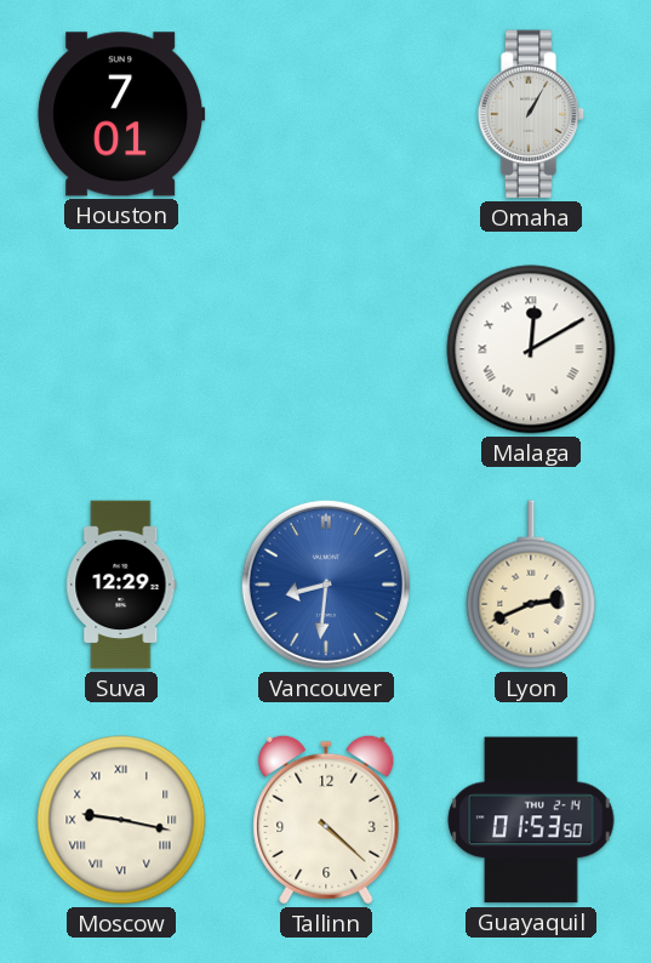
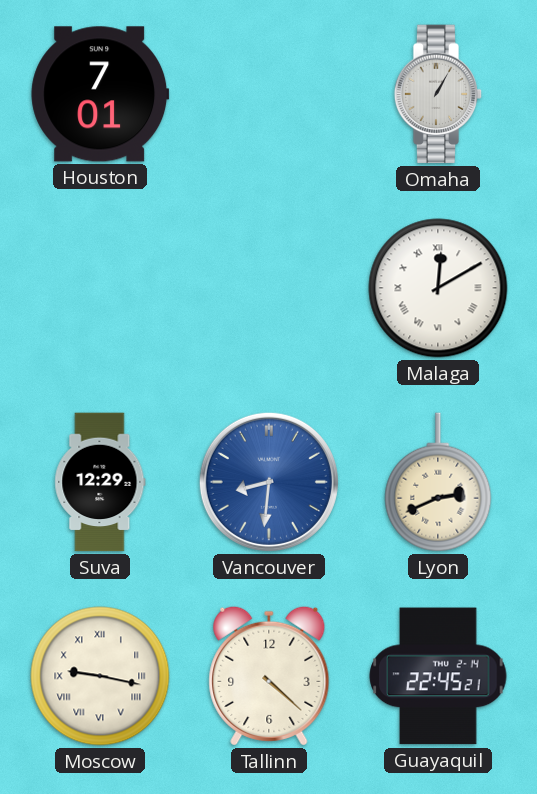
Guayaquil: 01:53 -> 22:45 (438, 676)
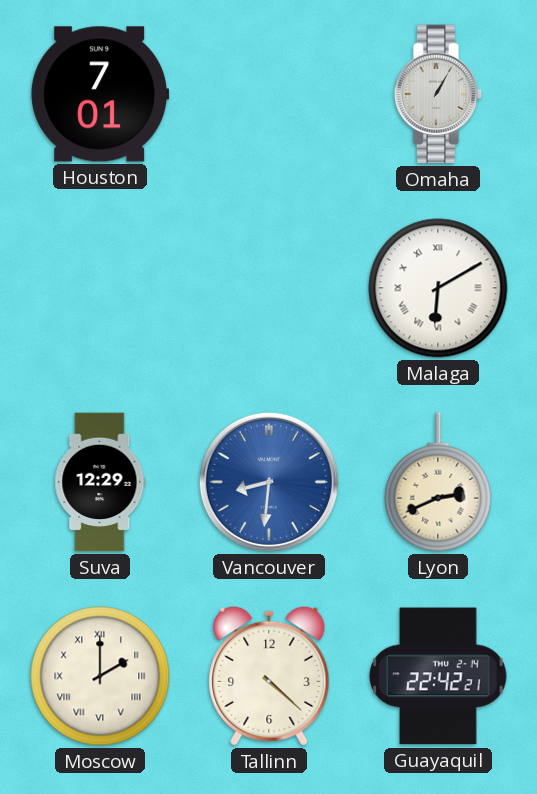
Malaga: 12:10 -> 6:10 (438, 288)
Moscow: 9:17 -> 2:00 (100, 676)
Guayaquil: 22:45 -> 22:42 (438, 676)
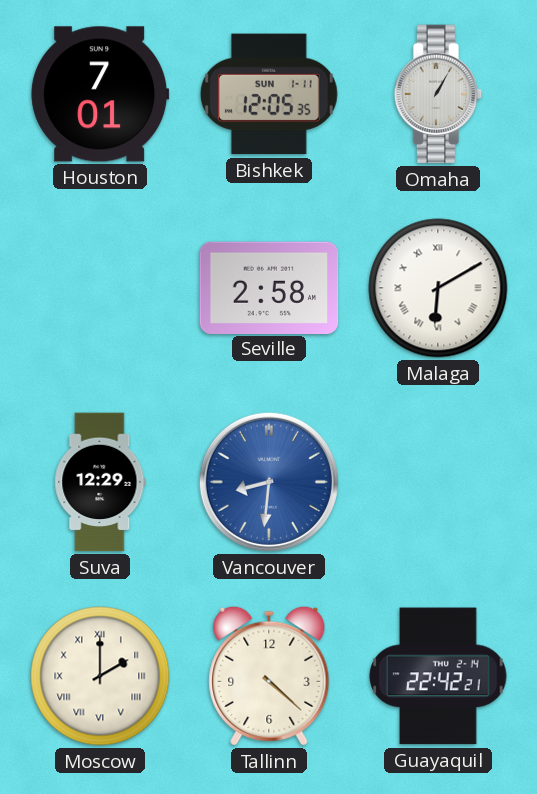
Bishkek: none -> 12:05 (269, 94)
Seville: none -> 2:58 (269, 287)
Lyon: 2:41 -> none (438, 482)
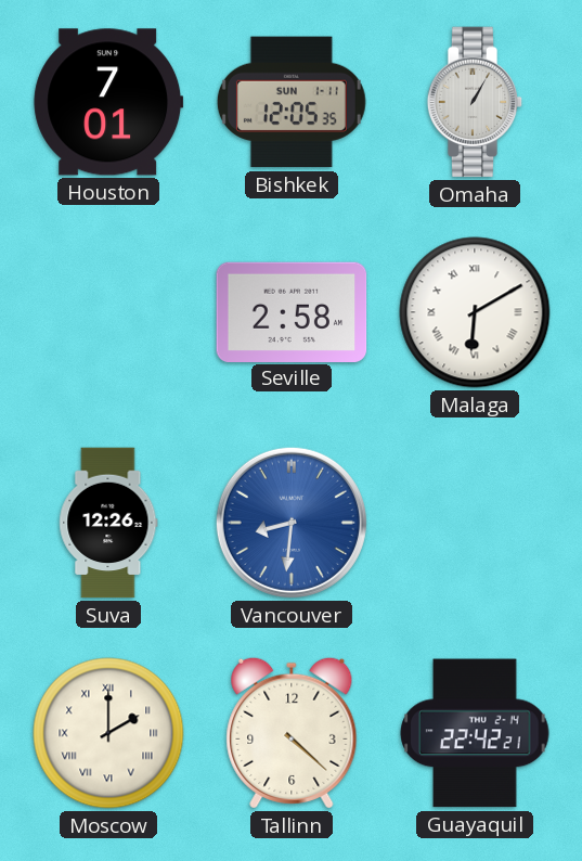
Suva: 12:29 -> 12:26 (108, 523)
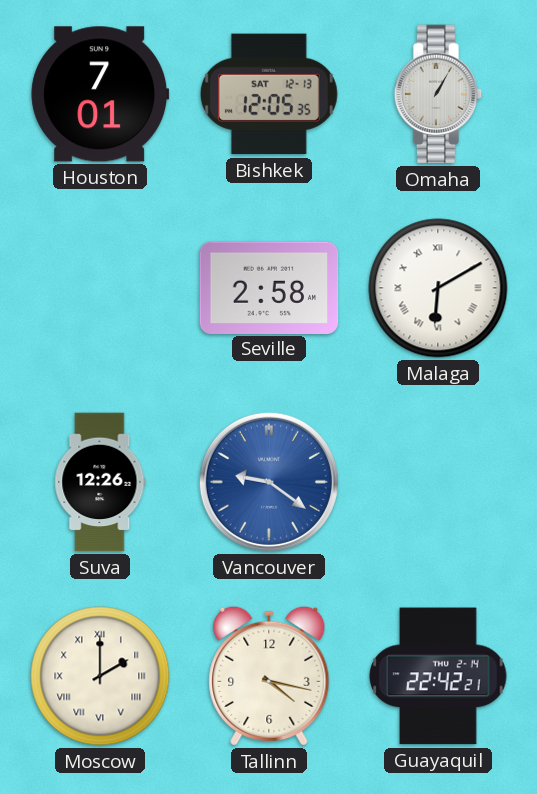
Bishkek date: SUN 1-11 -> SAT 12-13 (269, 94)
Vancouver: 8:31 -> 9:21 (269, 482)
Tallinn: 4:22 -> 4:17 (269, 676)
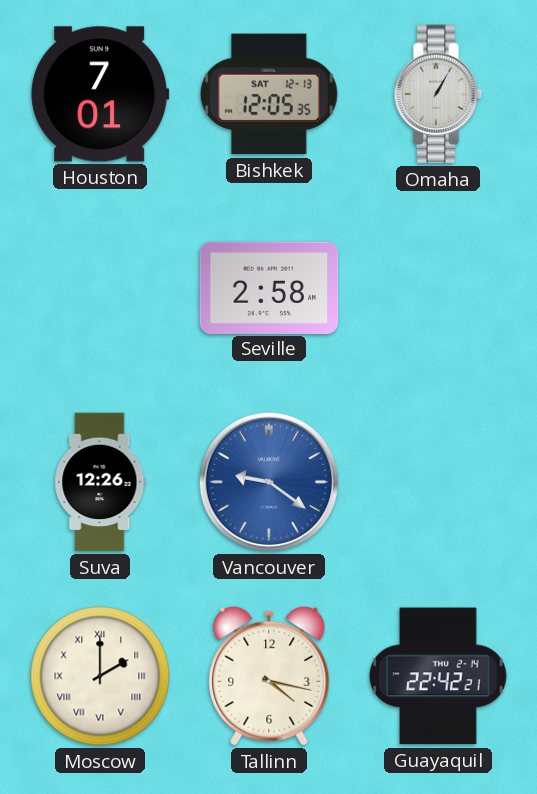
Malaga: 6:10 -> none (438, 288)
